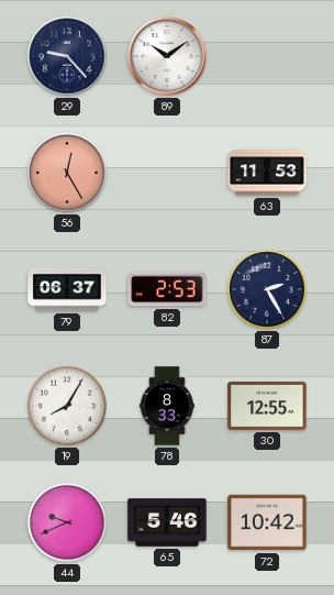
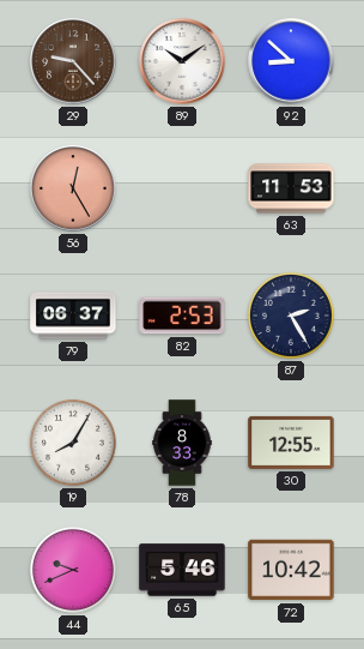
29 dial: navy -> brown (73, 61)
92: none -> 8:52 (291, 61)
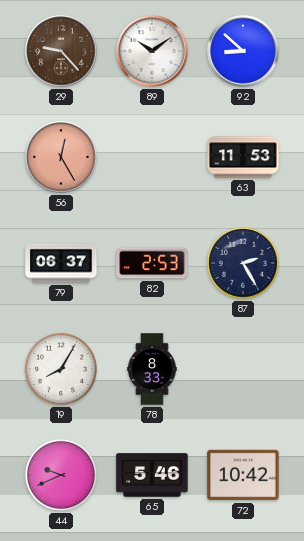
30: 12:55 -> none (291, 443)
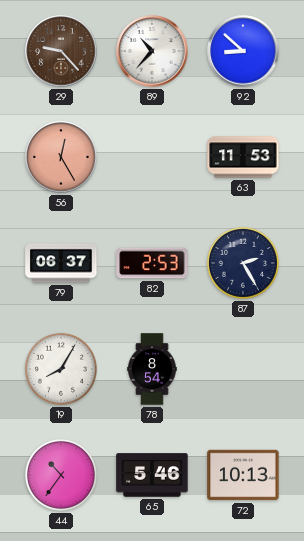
89: 10:09 -> 10:37 (152, 51)
78: 8:33 -> 8:54 (152, 369)
44: 9:41 -> 10:36 (61, 475)
72: 10:42 -> 10:13 (243, 475)
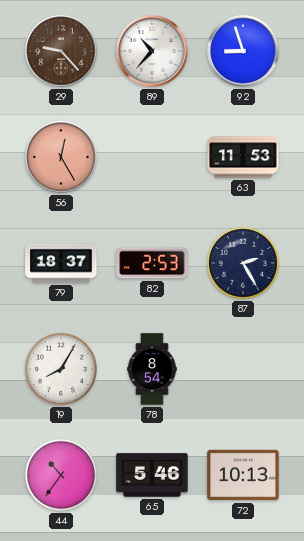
92: 8:52 -> 8:57 (243, 51)
79: 06:37 -> 18:37 (61, 263)
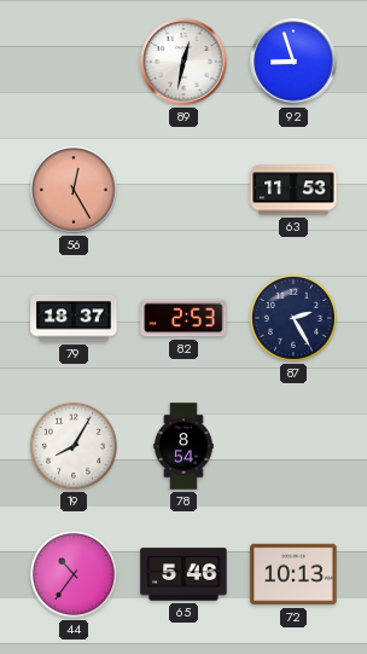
29: 9:23 -> none (61, 51)
89: 10:37 -> 12:32 (183, 62)
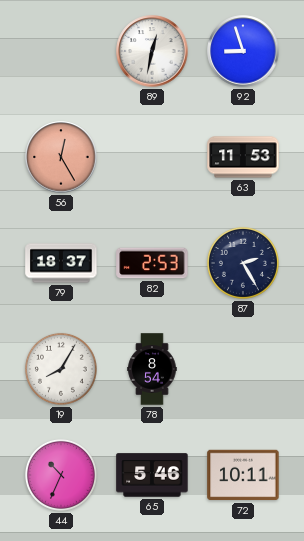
44: 10:36 -> 10:34 (61, 475)
72: 10:13 -> 10:11 (243, 475)
